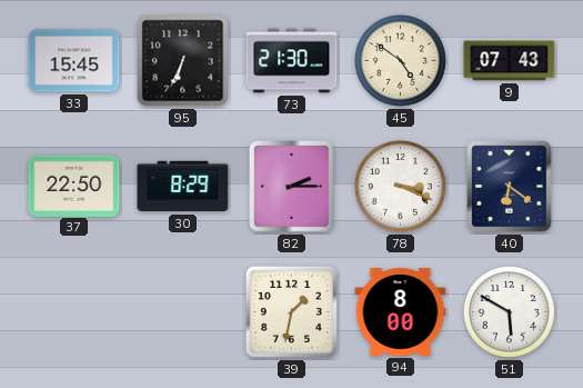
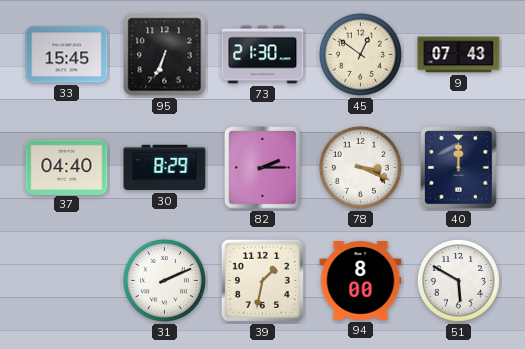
45: 4:51 -> 12:51 (360, 54)
37: 22:50 -> 04:40 (67, 167)
40: 6:21 -> 12:00 (459, 168)
31: none -> 2:11 (164, 280)
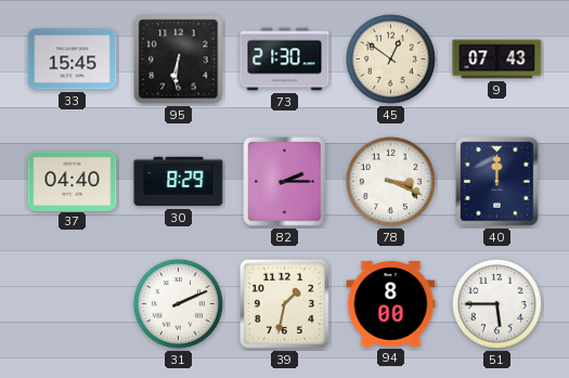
95: 6:34 -> 6:31 (179, 60)
51: 5:50 -> 5:45 (496, 303)
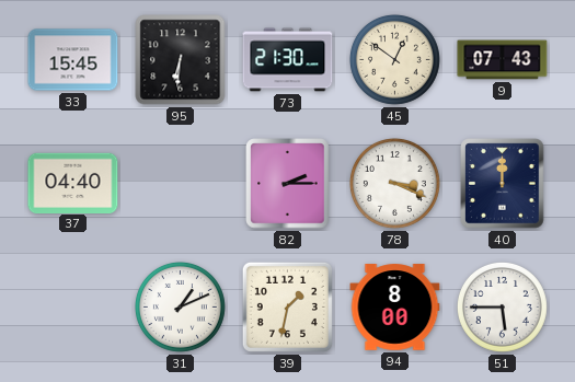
30: 8:29 -> none (179, 182)
31: 2:11 -> 1:11 (180, 306)
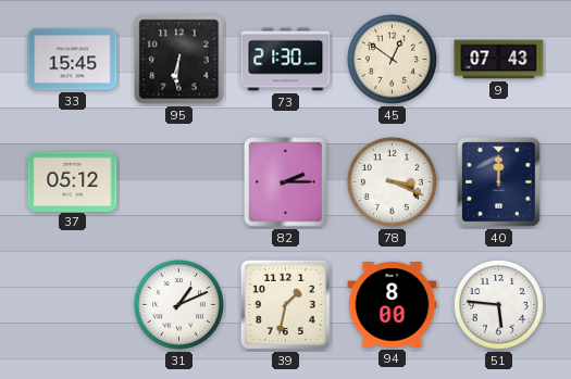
37: 04:40 -> 05:12 (73, 181)
51: 5:45 -> 5:46 (498, 304)
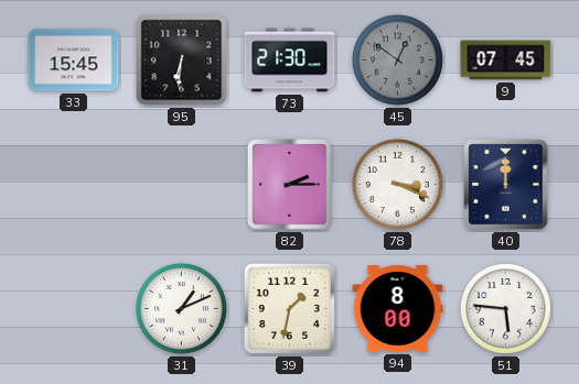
45 dial: cream -> grey (397, 59)
9: 07:43 -> 07:45 (506, 61)
37: 05:12 -> none (73, 181)
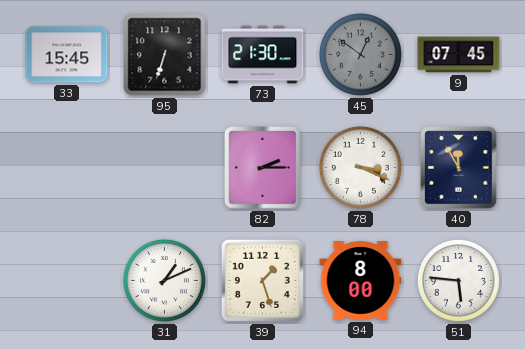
95: 6:31 -> 6:33 (165, 55)
40: 12:00 -> 11:55 (459, 168)
39: 1:32 -> 1:27 (262, 280)
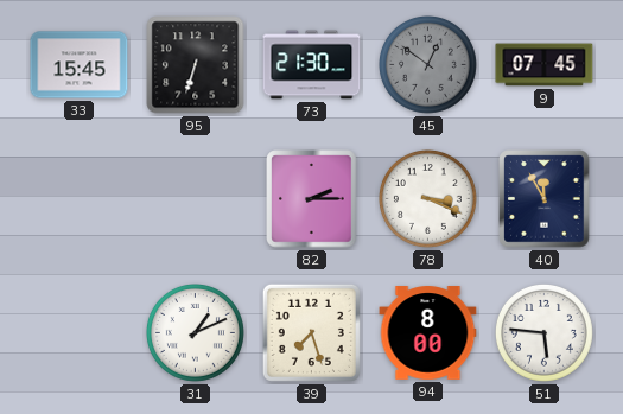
39: 1:27 -> 7:27 (311, 332)
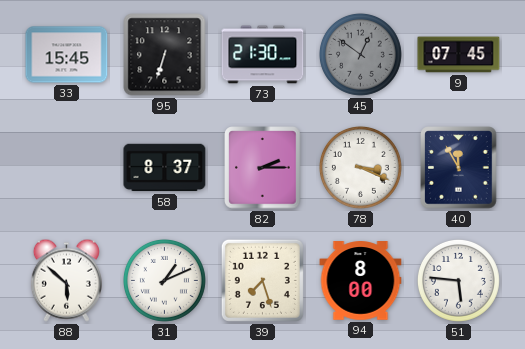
58: none -> 8:37 (165, 168)
88: none -> 5:52 (66, 280)
